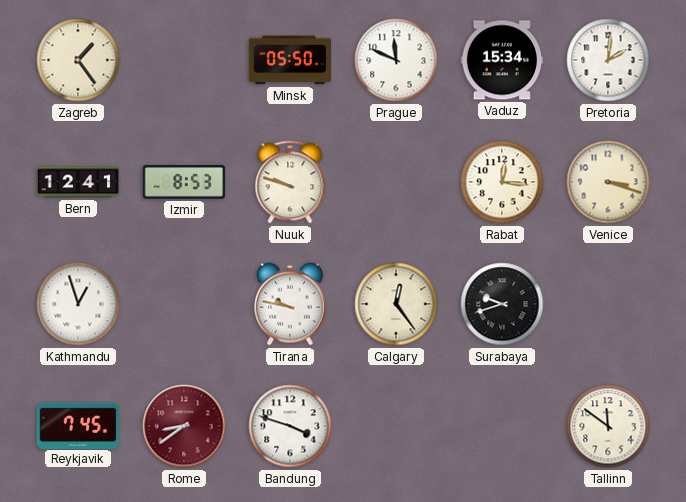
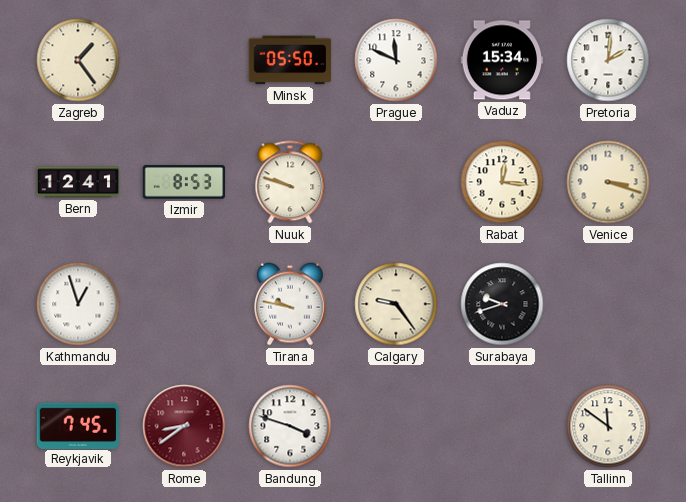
Calgary: 12:24 -> 9:24 (396, 304)
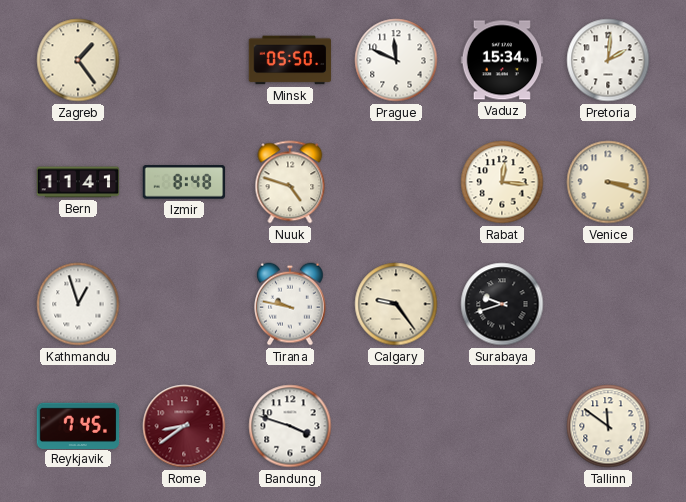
Bern: 12:41 -> 11:41 (78, 182)
Izmir: 8:53 -> 8:48 (184, 182)
Nuuk: 9:48 -> 4:48 (290, 182)
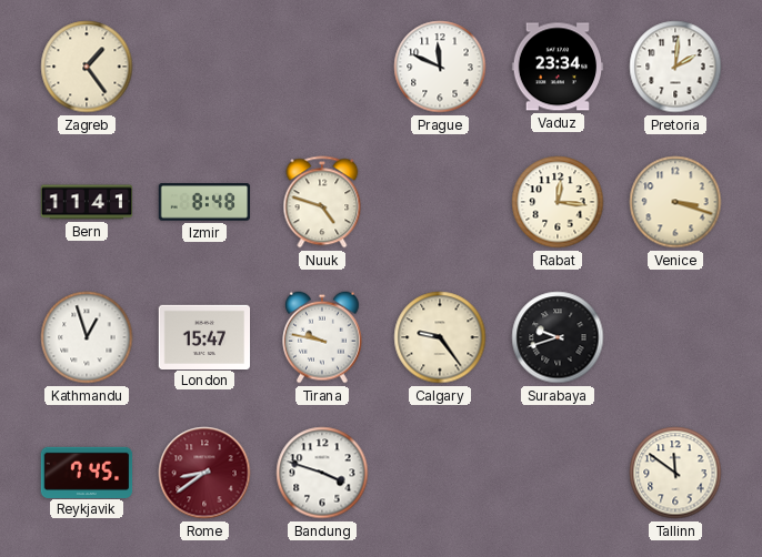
Minsk: 05:50 -> none (290, 60)
Vaduz: 15:34 -> 23:34 (558, 67)
London: none -> 15:47 (204, 336)
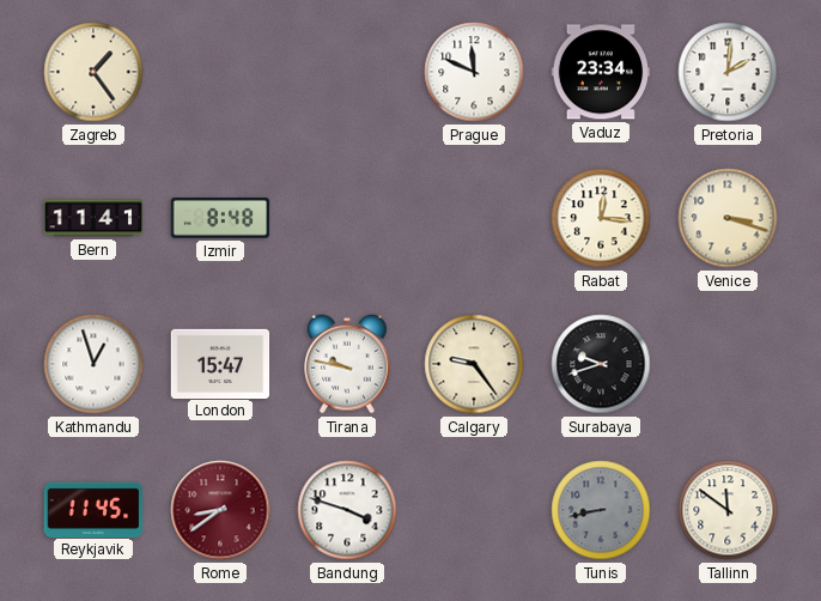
Nuuk: 4:48 -> none (322, 202)
Reykjavik: 7:45 -> 11:45 (93, 509)
Tunis: none -> 8:43 (601, 510)
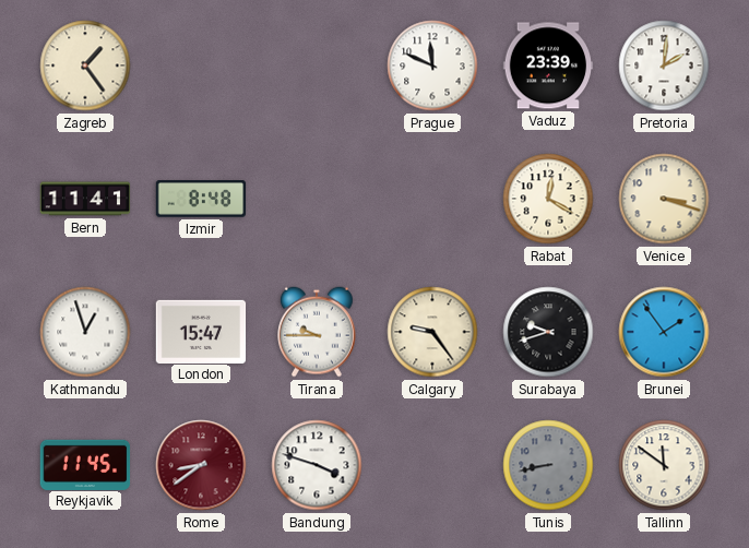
Vaduz: 23:34 -> 23:39 (548, 65)
Rabat: 12:16 -> 12:20 (548, 199)
Tirana: 9:47 -> 9:45 (318, 332)
Brunei: none -> 1:54 (664, 332)
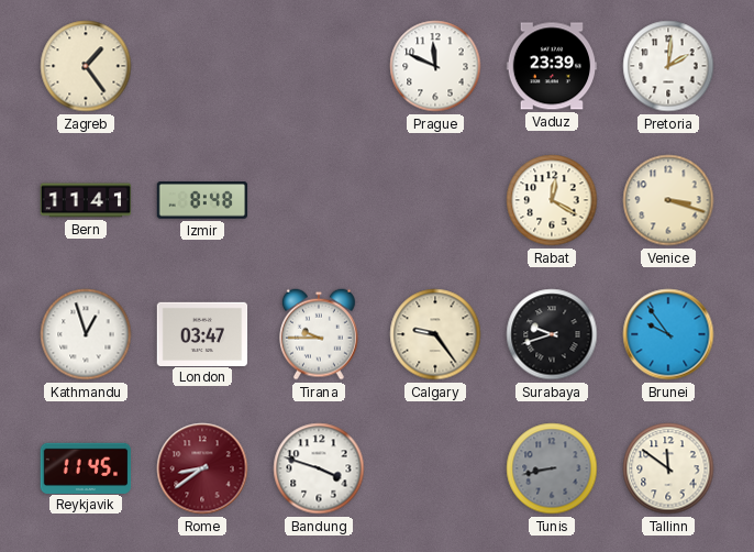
London: 15:47 -> 03:47 (202, 333)
Brunei: 1:54 -> 9:54 (668, 334)
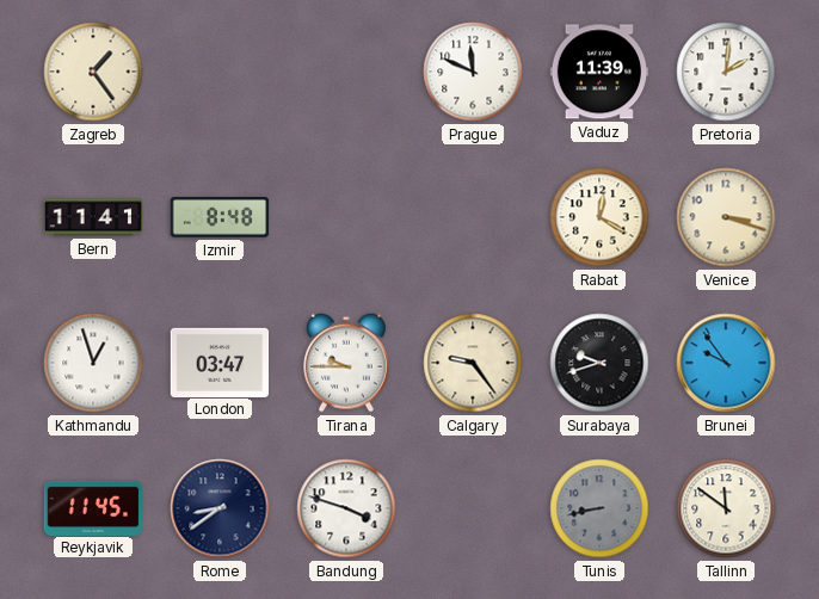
Vaduz: 23:39 -> 11:39 (599, 72)
Rome dial: burgundy -> navy (220, 508)
